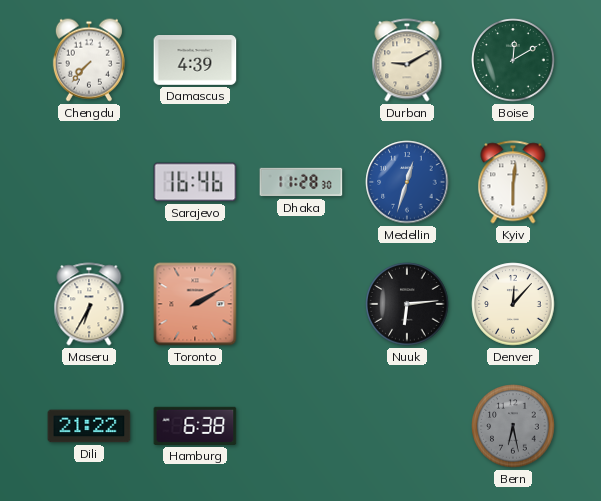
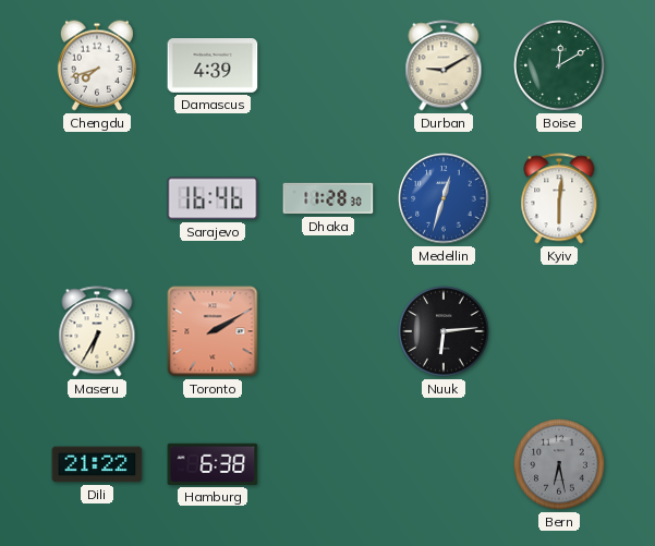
Chengdu: 7:37 -> 7:42 (97, 65)
Denver: 12:07 -> none (513, 304)
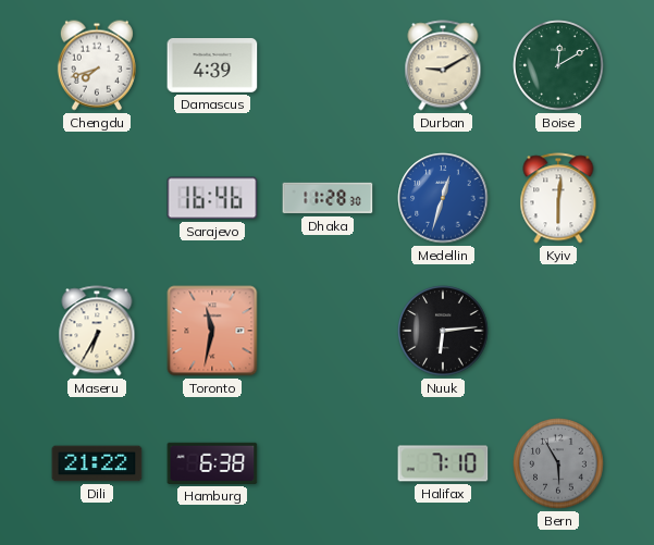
Toronto: 2:10 -> 11:32 (212, 331)
Halifax: none -> 7:10 (443, 463)
Bern: 6:28 -> 5:55 (558, 463)
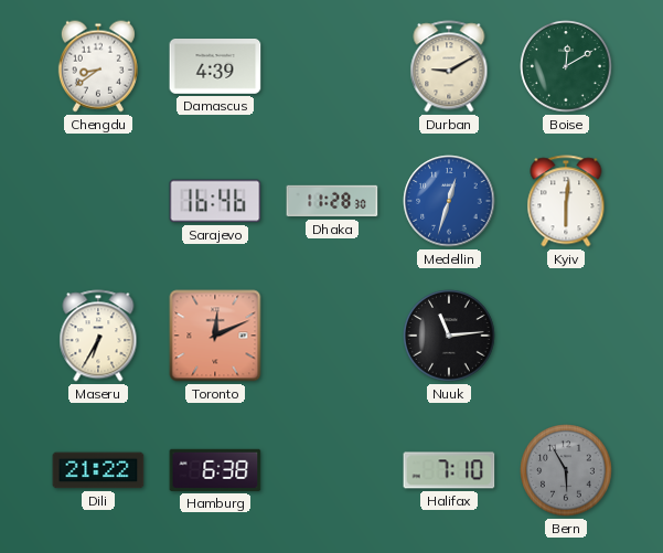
Chengdu: 7:42 -> 8:39 (98, 66)
Toronto: 11:32 -> 12:11 (215, 336)
Nuuk: 6:14 -> 11:14 (449, 336)
